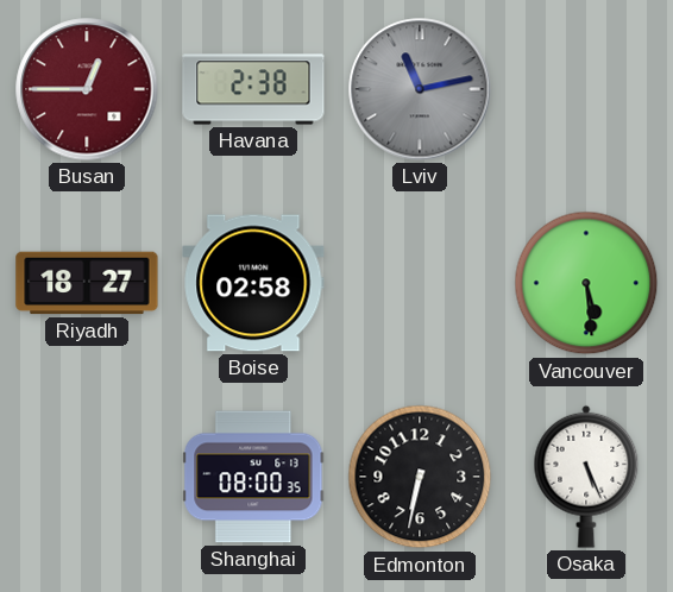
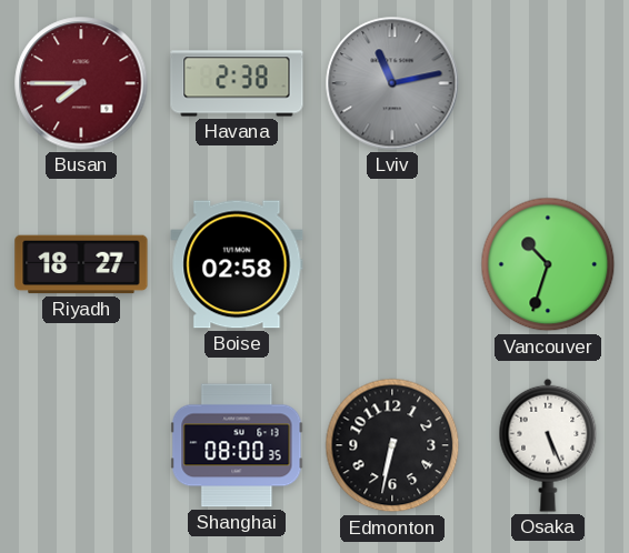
Busan: 12:45 -> 7:45 (81, 83)
Vancouver: 5:29 -> 10:33 (548, 264)
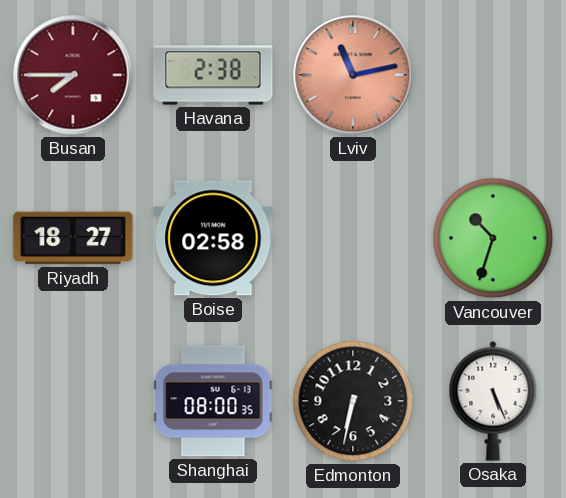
Lviv dial: grey -> salmon (353, 75)
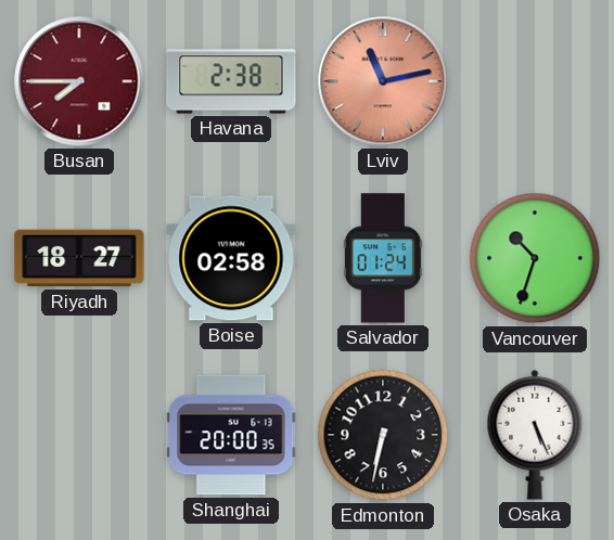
Salvador: none -> 01:24 (383, 258)
Shanghai: 08:00 -> 20:00 (231, 435)
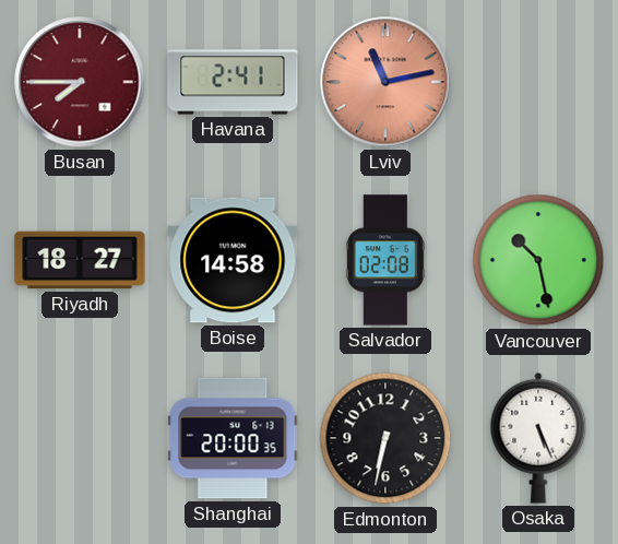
Havana: 2:38 -> 2:41 (233, 82)
Boise: 02:58 -> 14:58 (233, 260)
Salvador: 01:24 -> 02:08 (385, 260)
Vancouver: 10:33 -> 10:28 (538, 260)
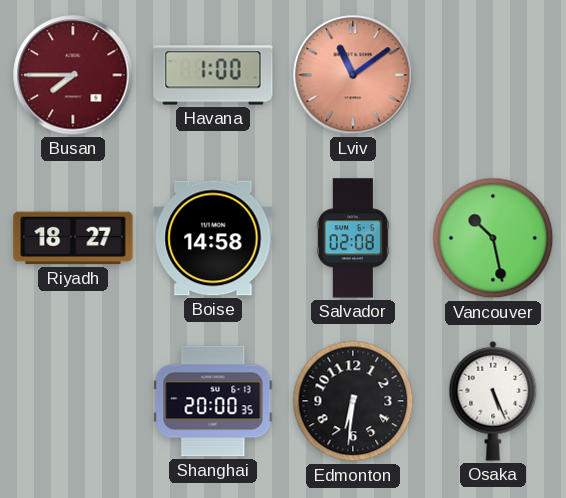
Havana: 2:41 -> 1:00 (213, 75)
Lviv: 11:13 -> 11:09 (353, 75)
Edmonton: 6:32 -> 6:31 (353, 401)
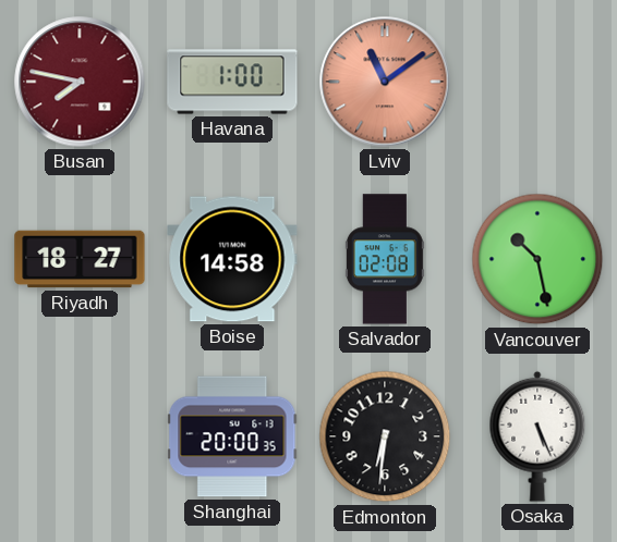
Busan: 7:45 -> 7:47 (80, 82)
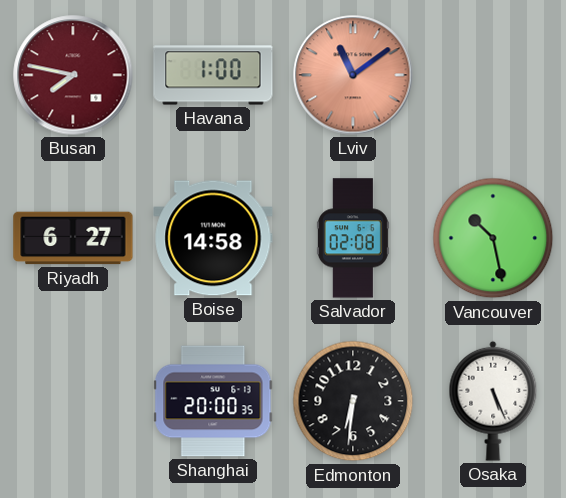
Riyadh: 18:27 -> 6:27 (73, 238)
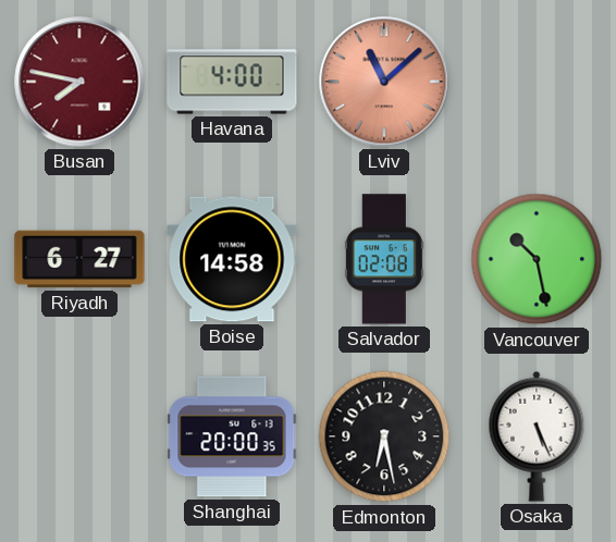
Havana: 1:00 -> 4:00 (232, 82)
Lviv: 11:09 -> 11:08 (384, 82)
Edmonton: 6:31 -> 6:28 (384, 436)
